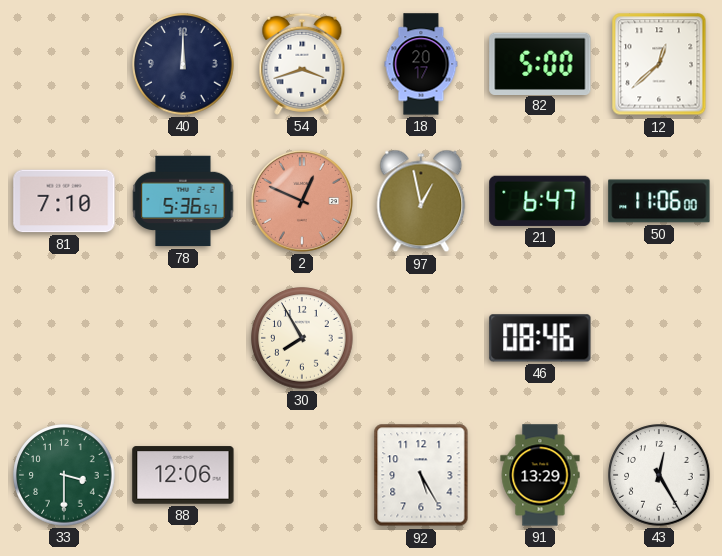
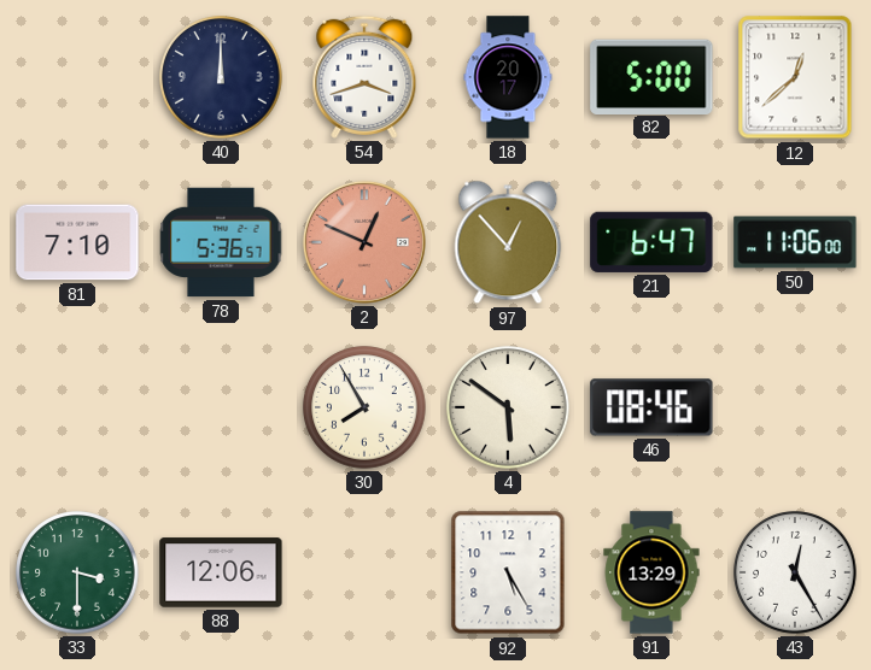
97: 12:58 -> 12:53 (508, 242)
4: none -> 5:51 (508, 407)
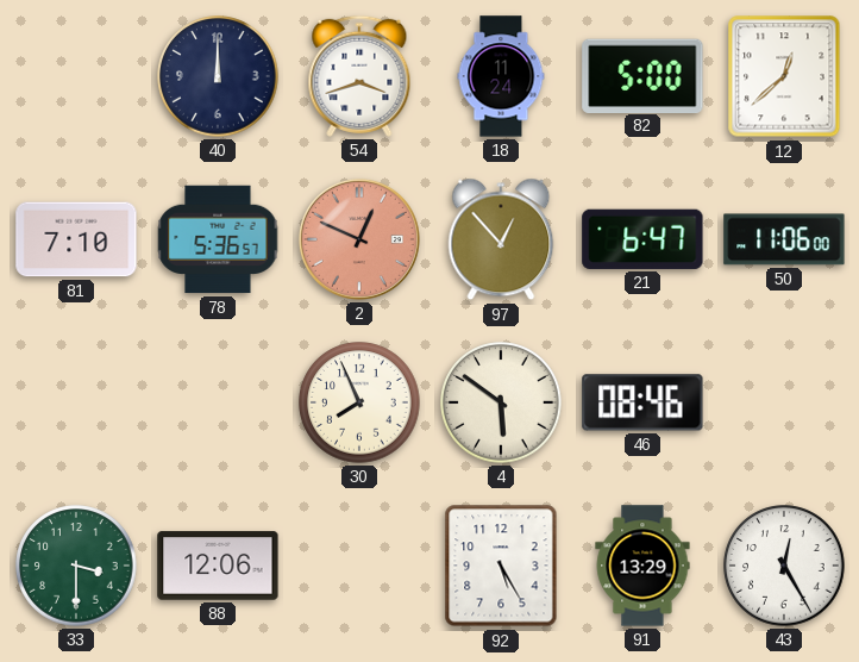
18: 20:17 -> 11:24 (501, 76)
30: 7:55 -> 7:56 (359, 402)
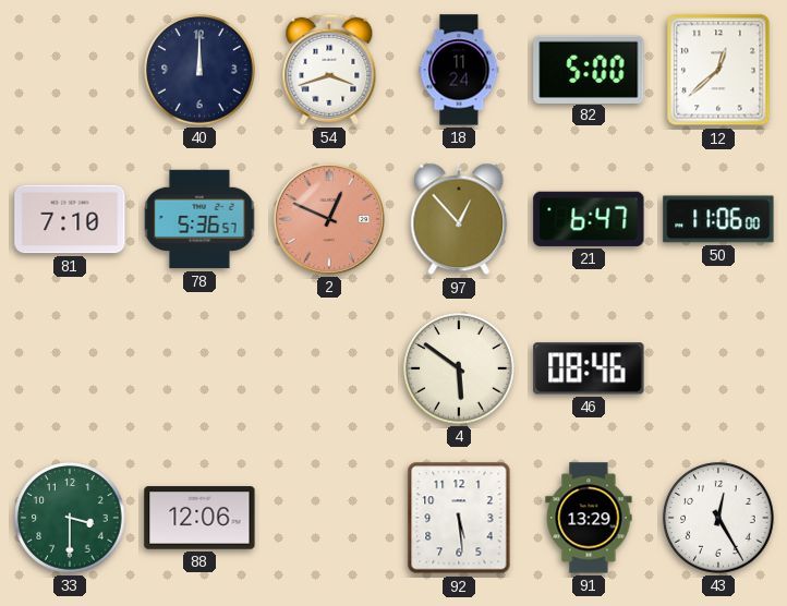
30: 7:56 -> none (359, 402)
92: 5:25 -> 5:29 (459, 518)
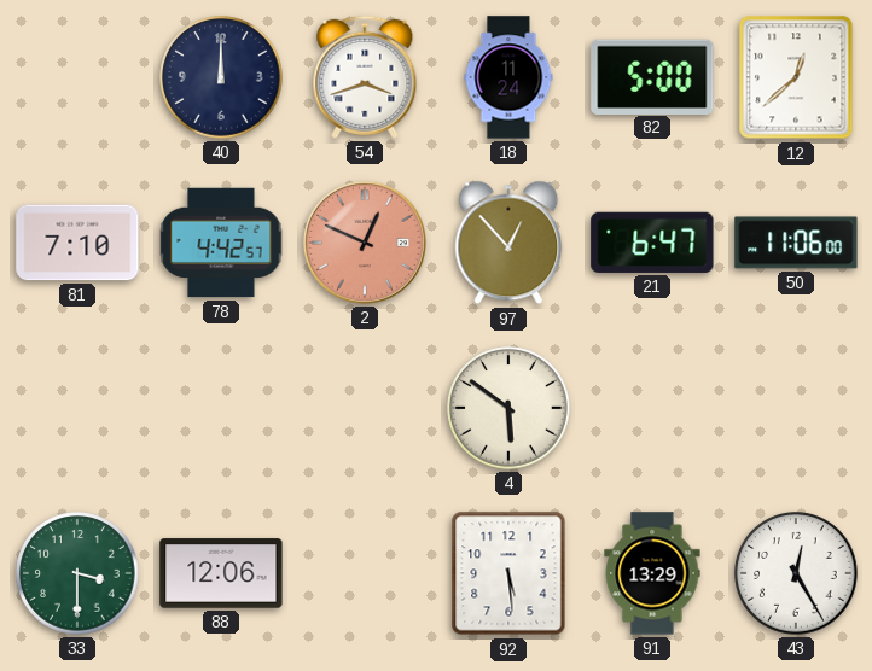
78: 5:36 -> 4:42 (221, 243)
46: 08:46 -> none (589, 368)
